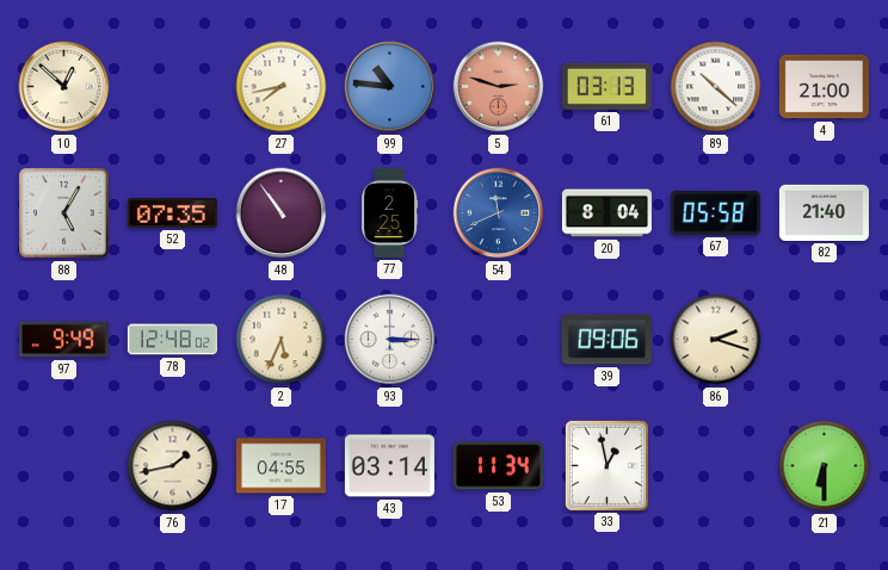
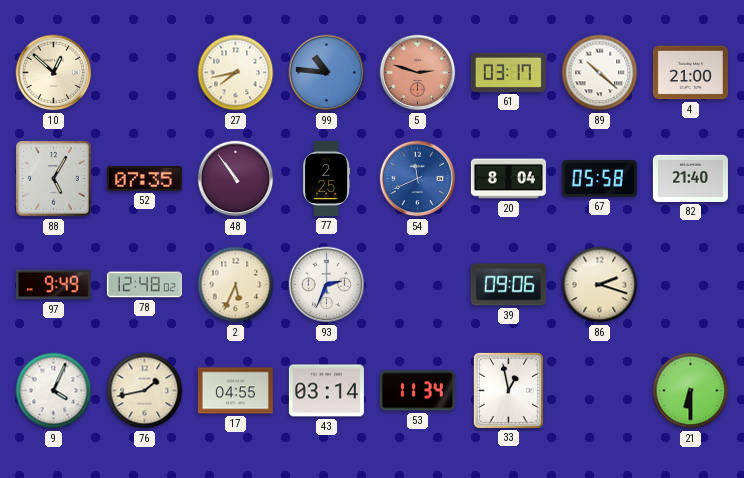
61: 03:13 -> 03:17 (508, 72)
93: 3:15 -> 2:34 (327, 285)
9: none -> 4:04 (54, 391)
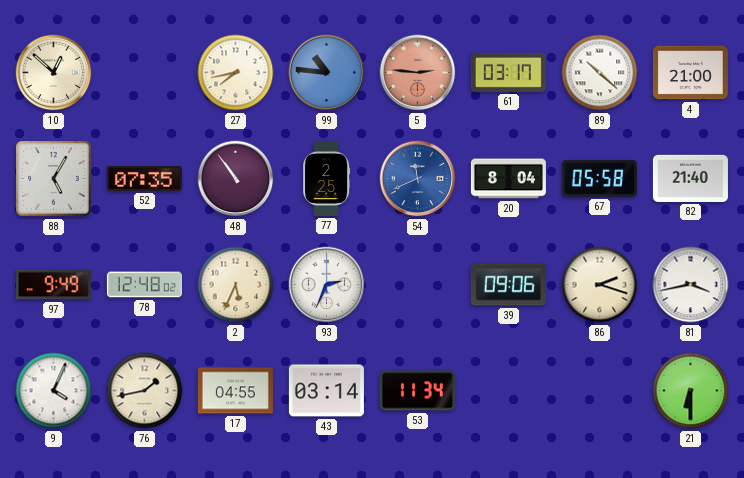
5: 2:48 -> 2:46 (418, 73)
81: none -> 3:43 (691, 285)
33: 12:58 -> none (508, 390)
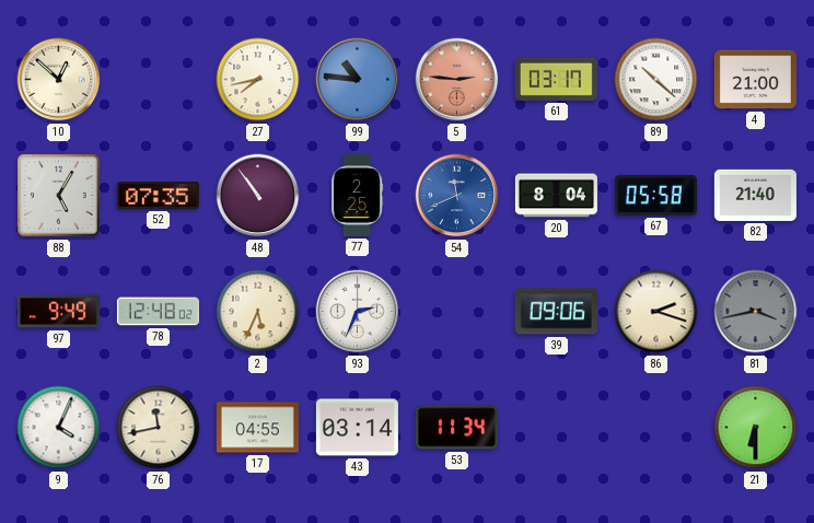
81 dial: white -> grey (756, 312)
76: 1:43 -> 11:43 (159, 428)
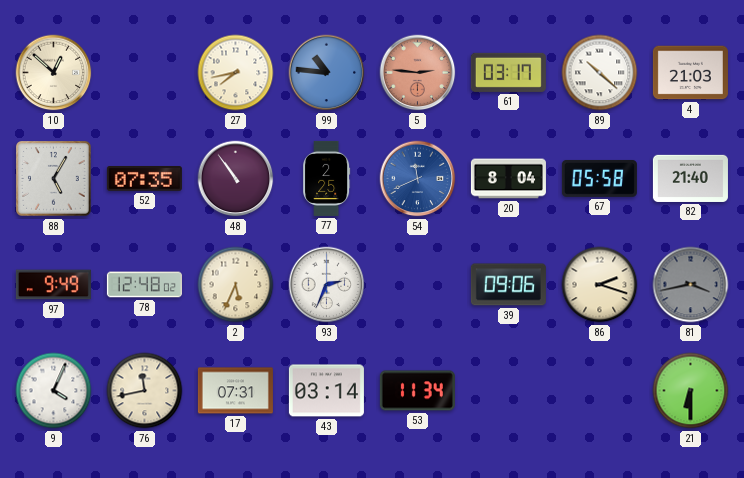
4: 21:00 -> 21:03 (690, 73)
17: 04:55 -> 07:31 (235, 391)
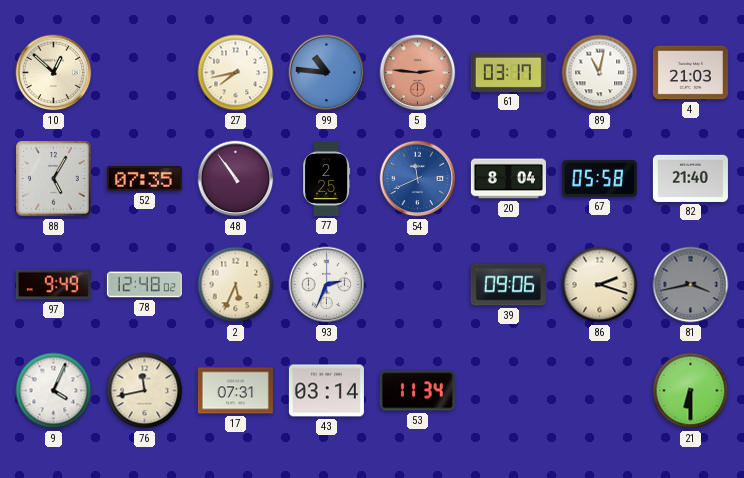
89: 10:22 -> 11:02 (600, 73)
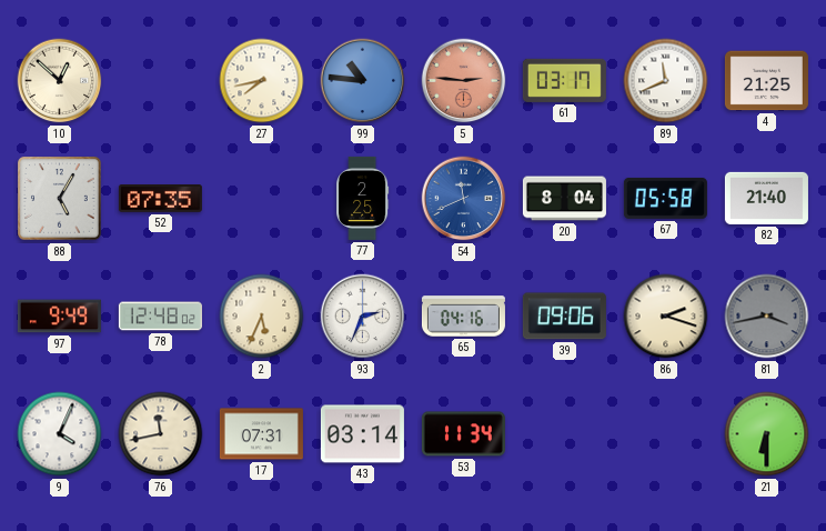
89: 11:02 -> 11:41 (666, 81)
4: 21:03 -> 21:25 (766, 81)
48: 10:54 -> none (236, 179)
65: none -> 04:16 (463, 317)
